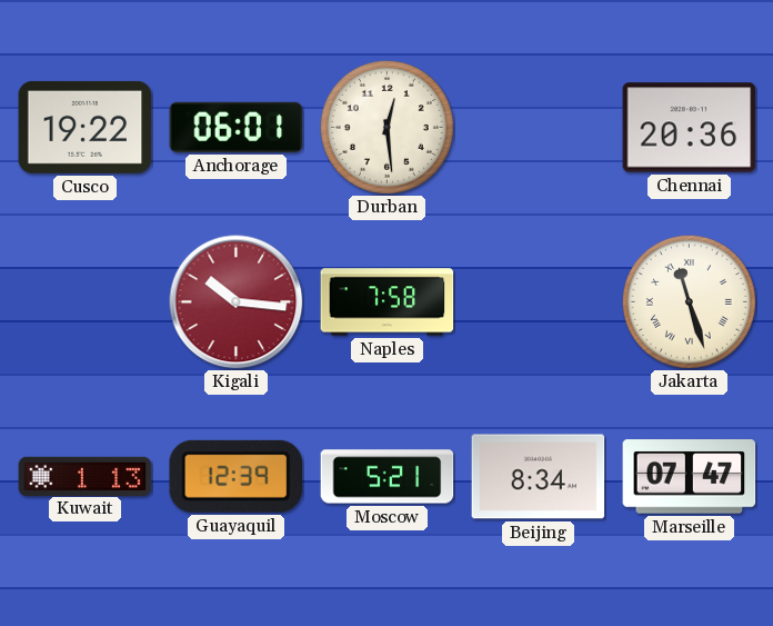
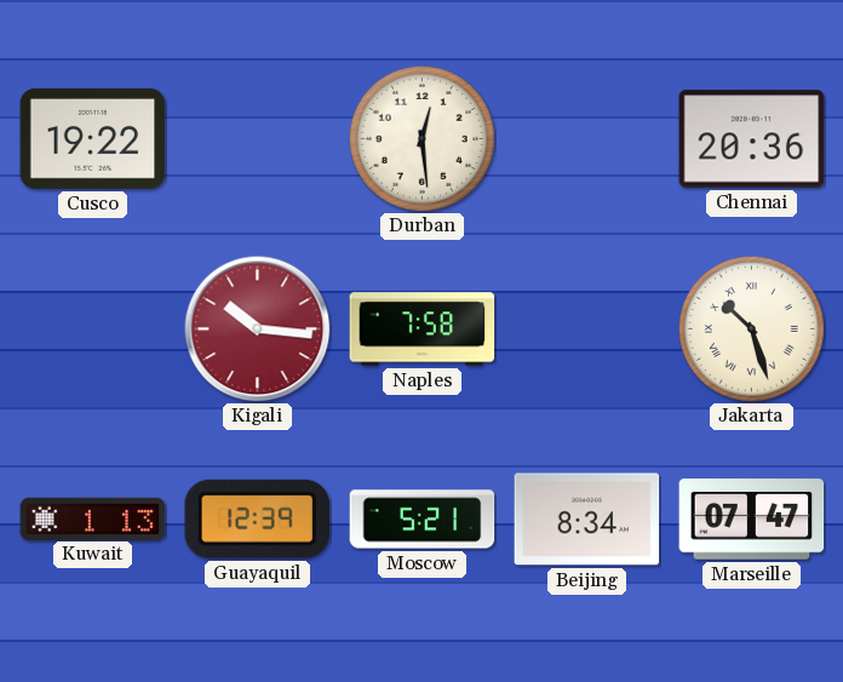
Anchorage: 06:01 -> none (237, 127)
Jakarta: 11:27 -> 10:27 (751, 328)
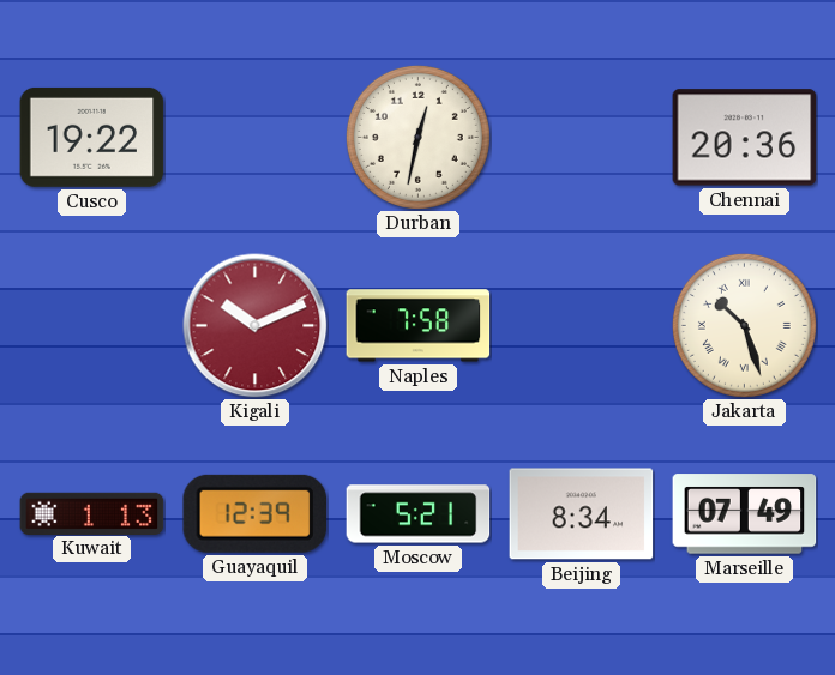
Durban: 12:29 -> 12:32 (417, 137)
Kigali: 10:16 -> 10:11 (256, 326)
Marseille: 07:47 -> 07:49 (745, 514)
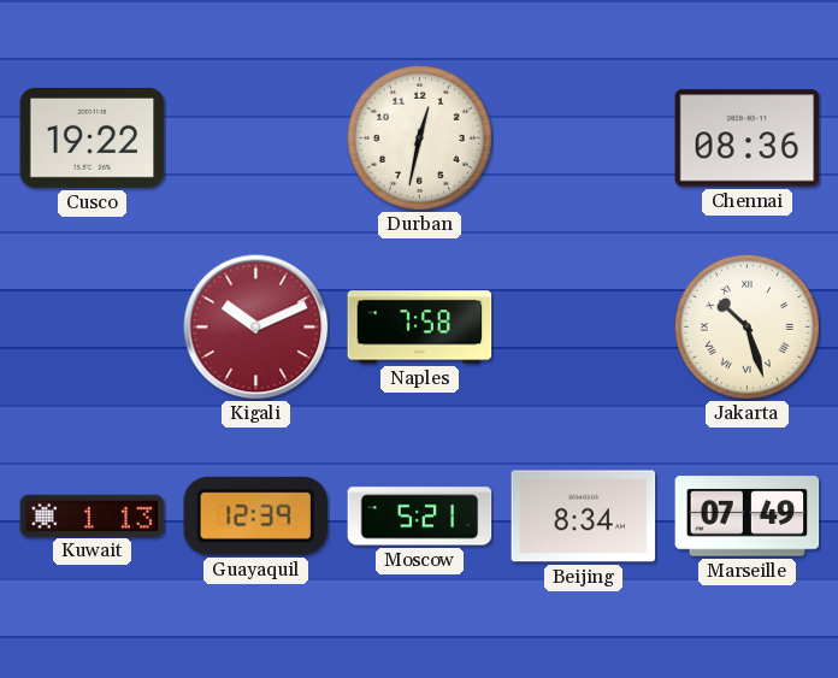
Chennai: 20:36 -> 08:36 (748, 138)
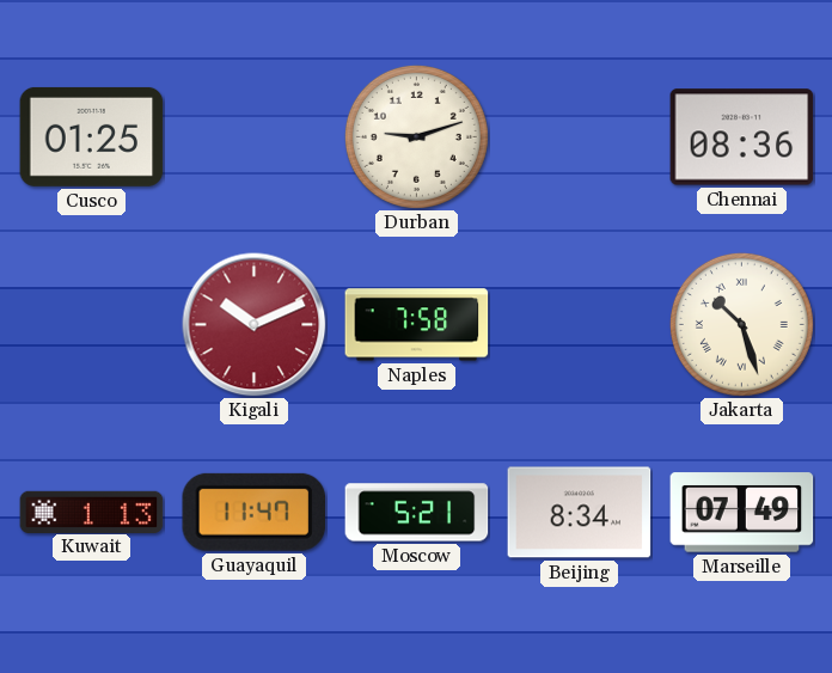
Cusco: 19:22 -> 01:25 (92, 136)
Durban: 12:32 -> 9:12 (416, 136)
Guayaquil: 12:39 -> 11:47 (253, 512)
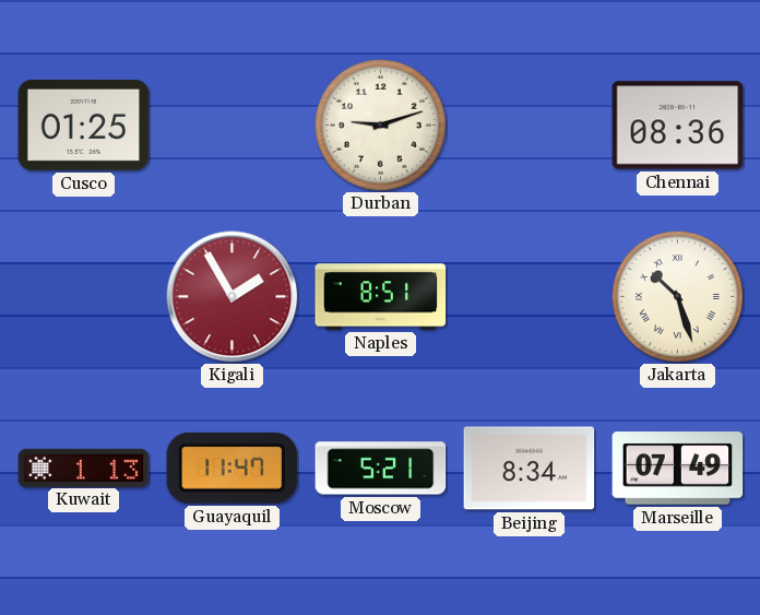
Kigali: 10:11 -> 1:55 (233, 297)
Naples: 7:58 -> 8:51 (381, 297)
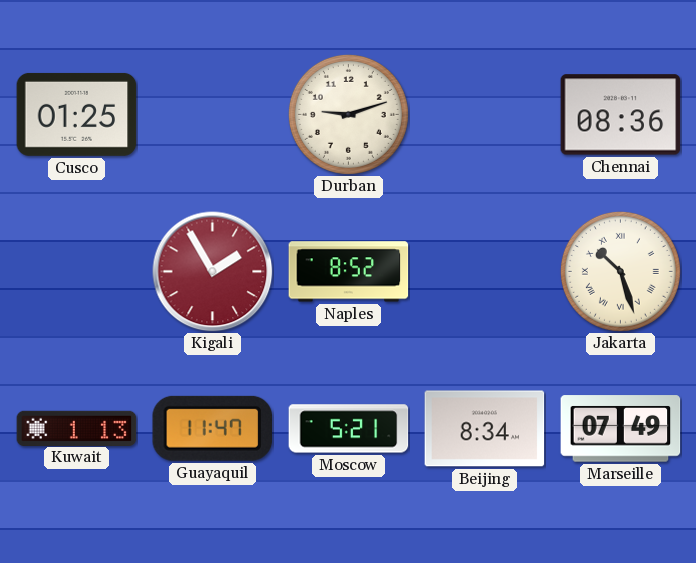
Naples: 8:51 -> 8:52 (349, 272)
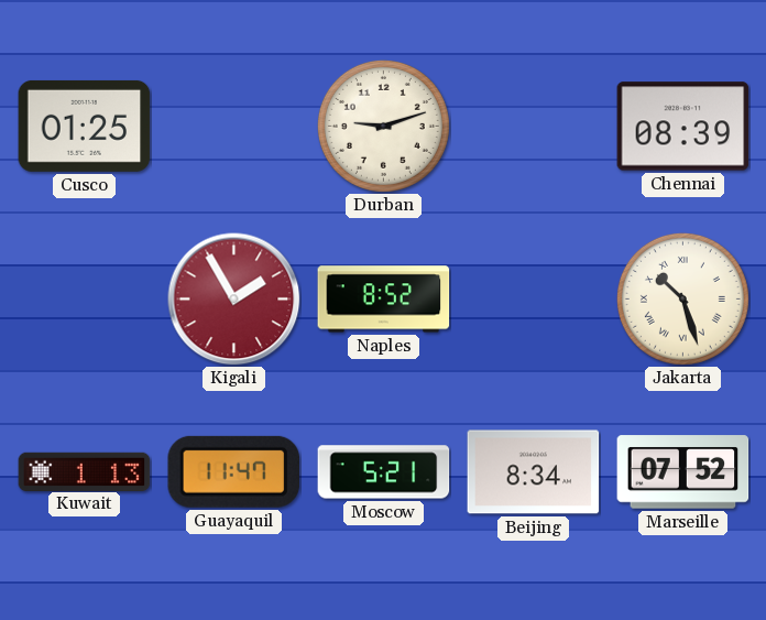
Chennai: 08:36 -> 08:39 (683, 127)
Marseille: 07:49 -> 07:52 (683, 472)
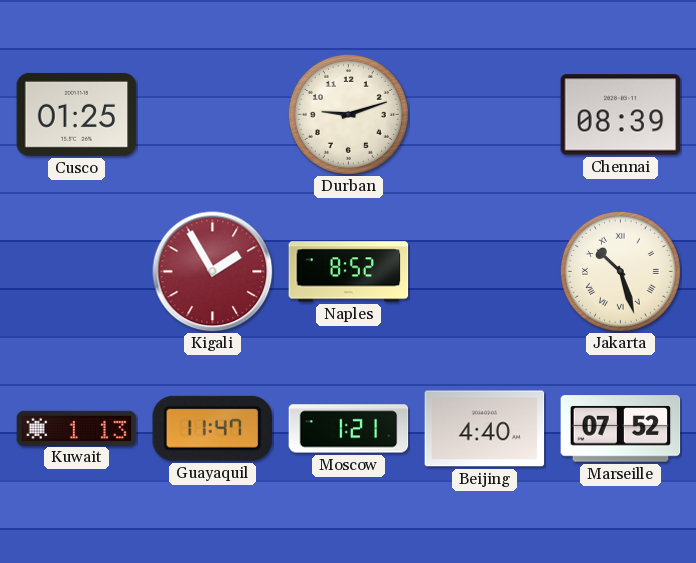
Moscow: 5:21 -> 1:21 (349, 429)
Beijing: 8:34 -> 4:40 (485, 429)
